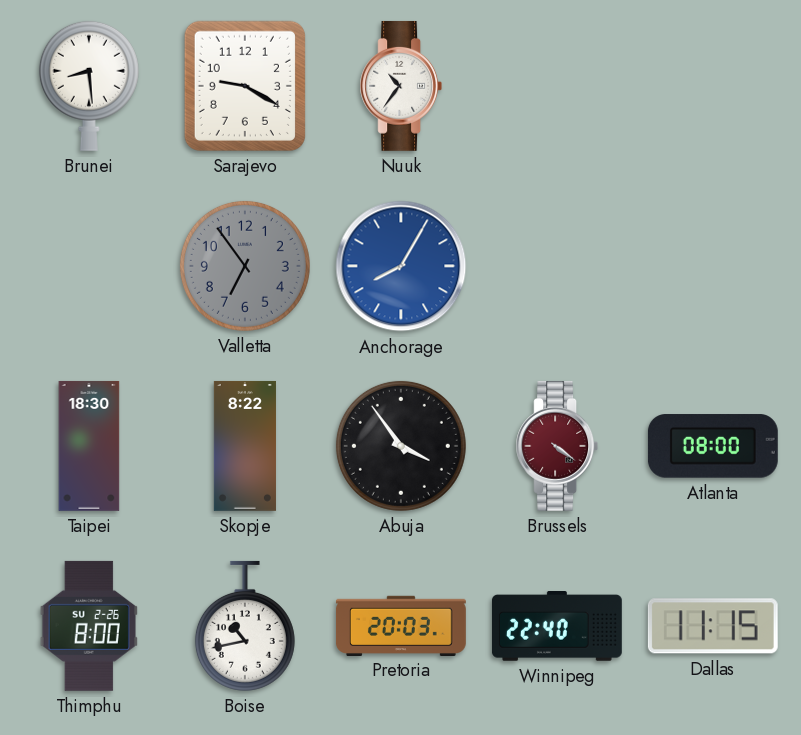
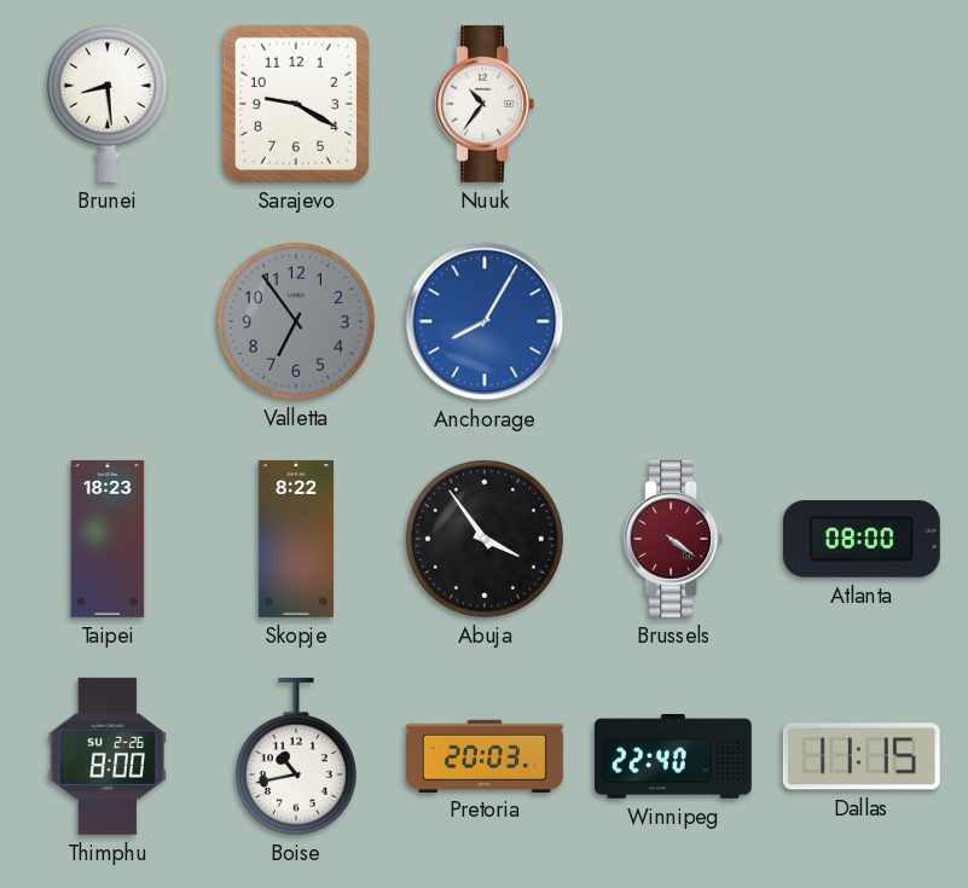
Taipei: 18:30 -> 18:23 (108, 539)
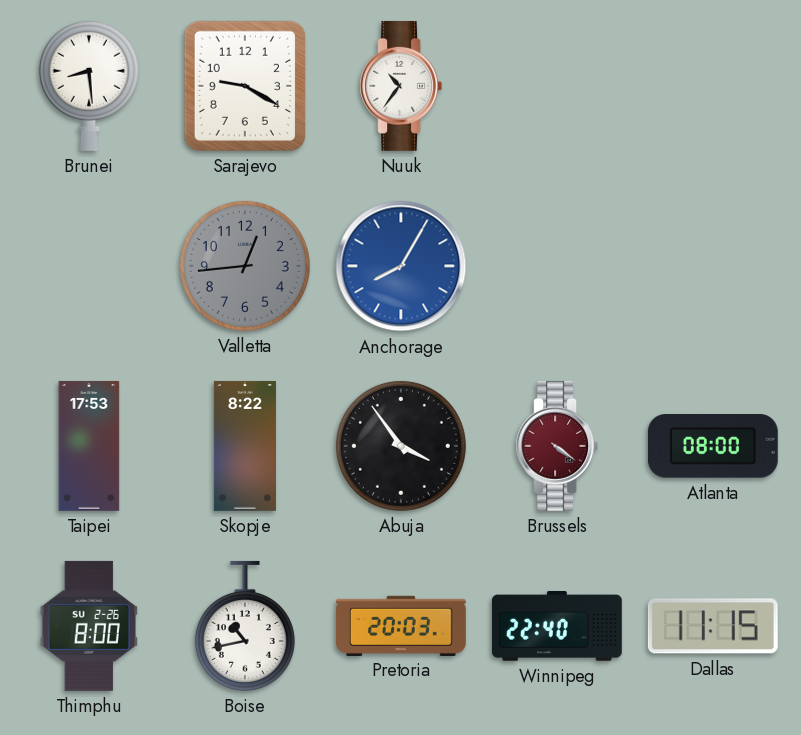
Valletta: 6:54 -> 12:44 (245, 266)
Taipei: 18:23 -> 17:53 (89, 446)
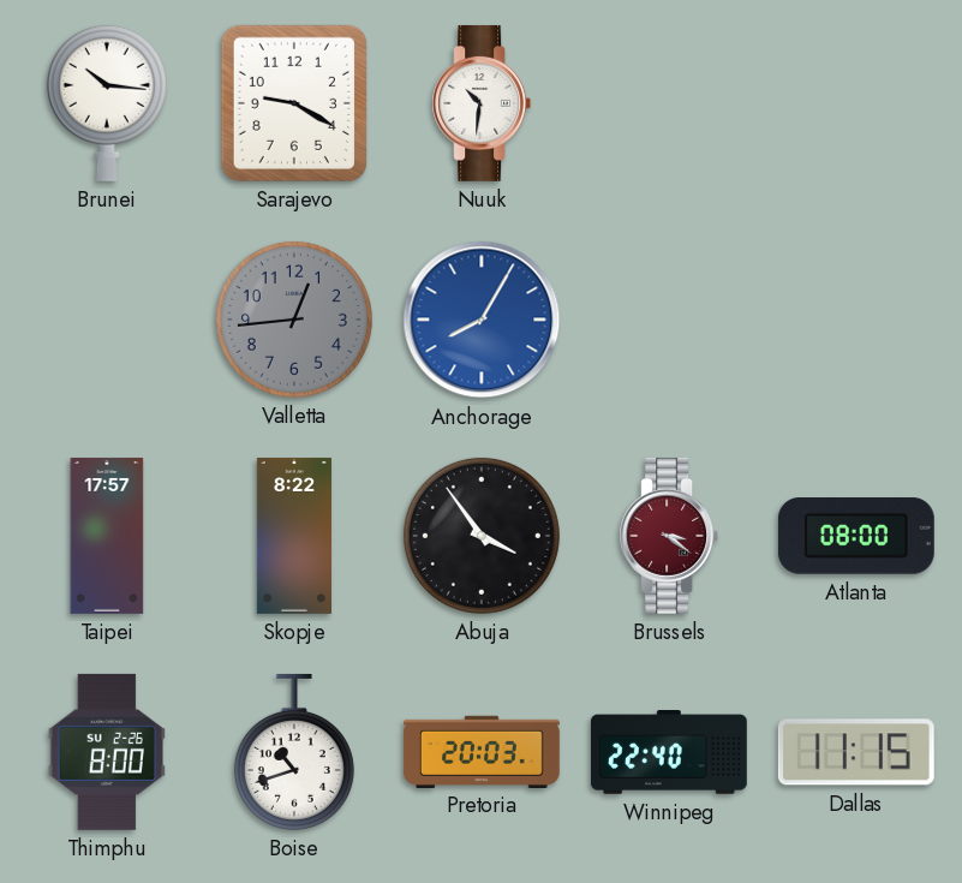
Brunei: 8:29 -> 10:16 (107, 103)
Nuuk: 10:36 -> 10:31 (482, 103)
Taipei: 17:53 -> 17:57 (107, 536)
Brussels: 4:21 -> 3:21 (669, 536)
Boise: 10:43 -> 10:42 (294, 752)
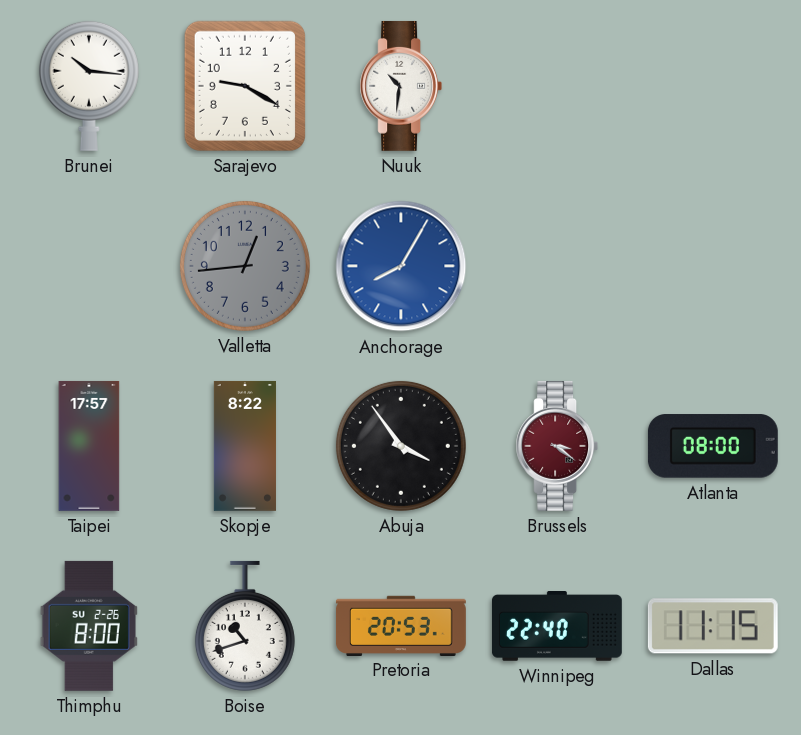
Pretoria: 20:03 -> 20:53 (401, 625)
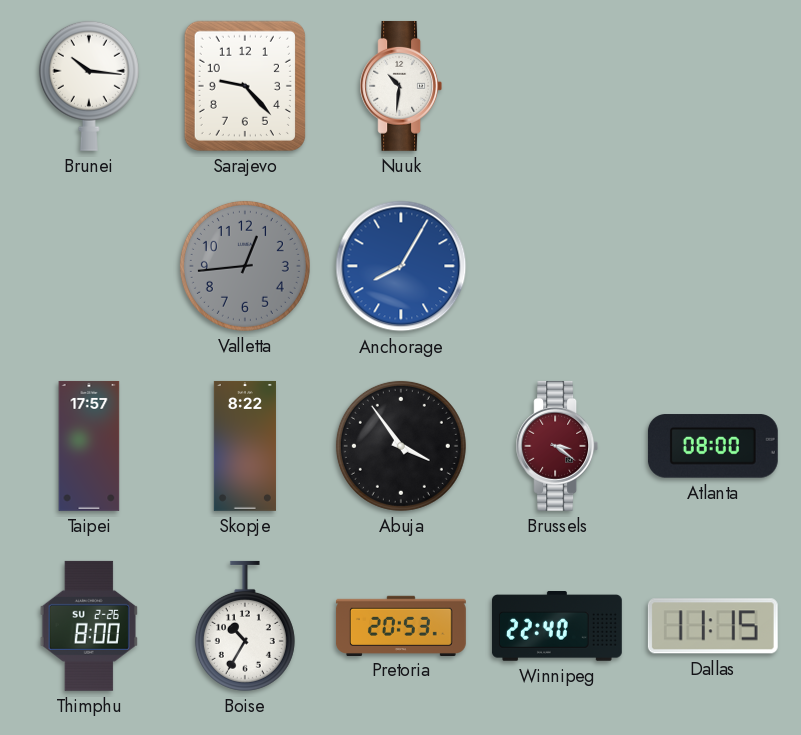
Sarajevo: 9:20 -> 9:23 (245, 86)
Boise: 10:42 -> 10:35 (245, 626)
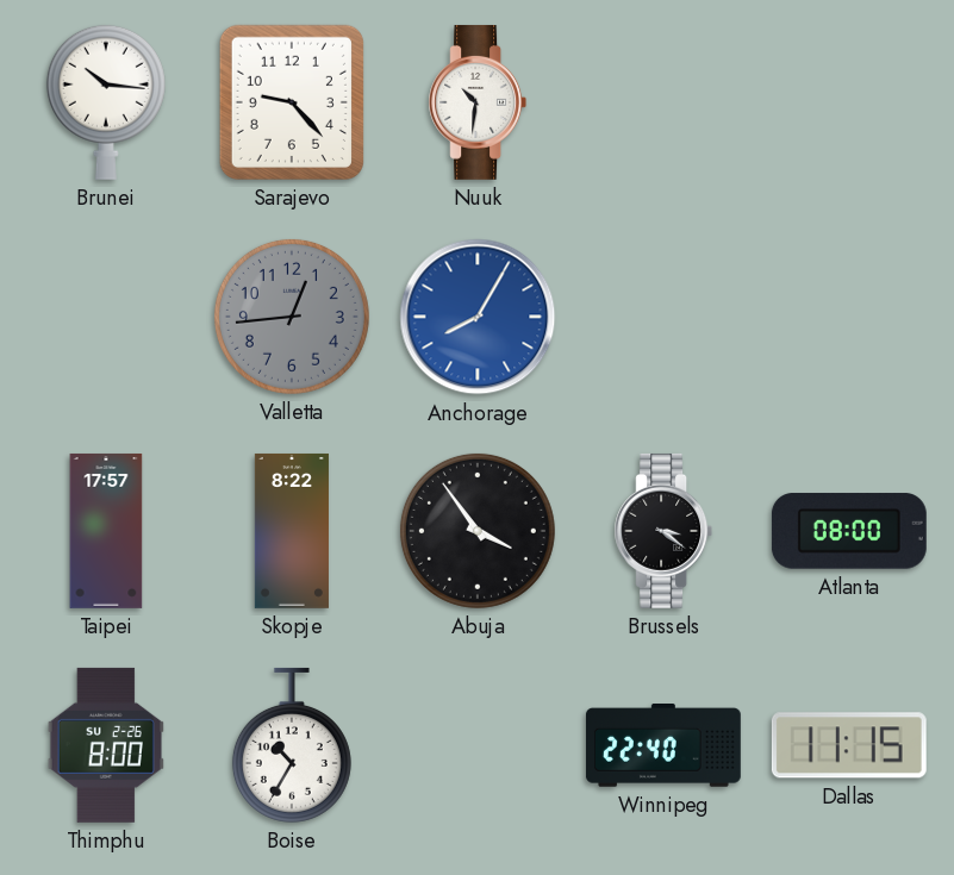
Brussels dial: burgundy -> black (663, 531)
Pretoria: 20:53 -> none (401, 625)
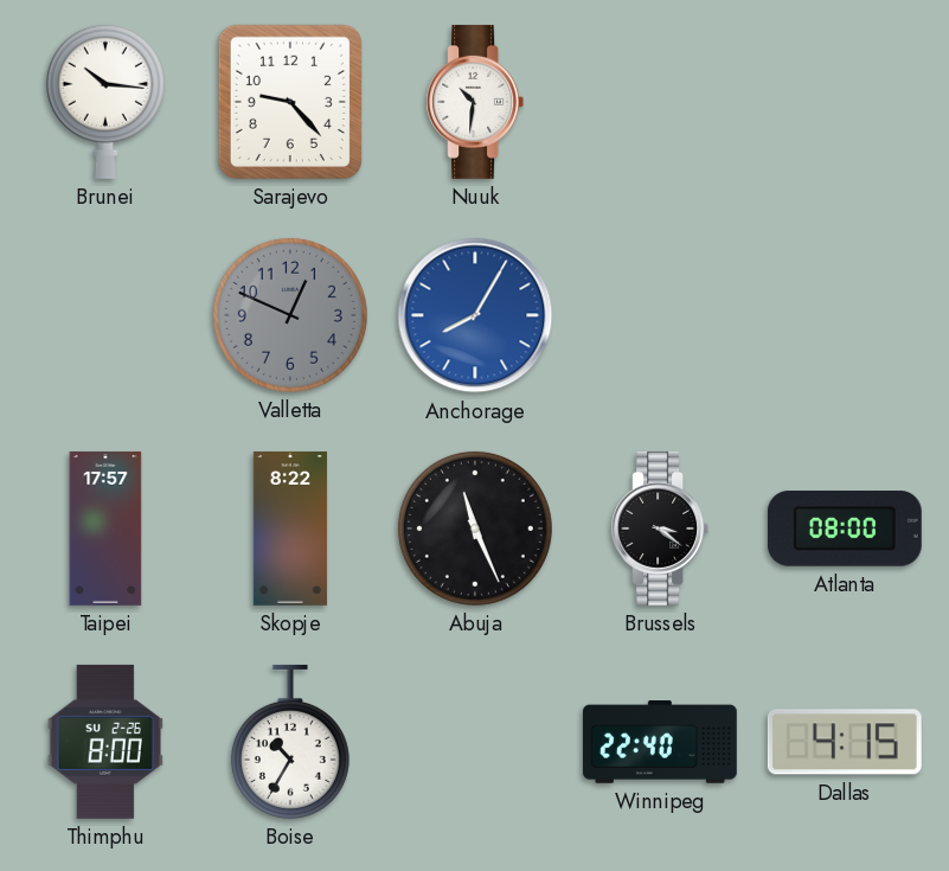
Valletta: 12:44 -> 12:49 (290, 315)
Abuja: 3:54 -> 11:26 (475, 529)
Dallas: 11:15 -> 4:15 (845, 742)
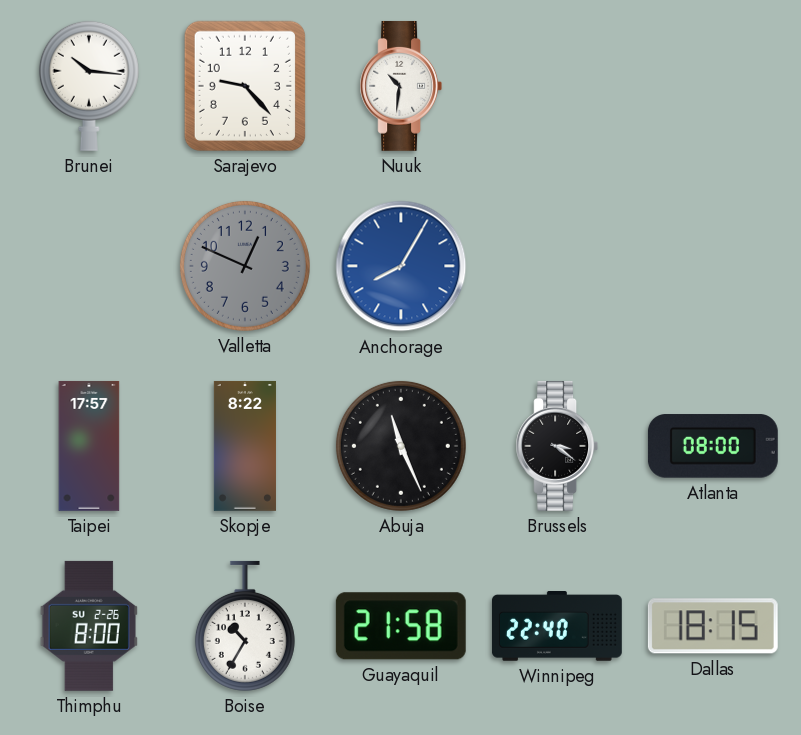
Guayaquil: none -> 21:58 (401, 626)
Dallas: 4:15 -> 18:15 (713, 626)
